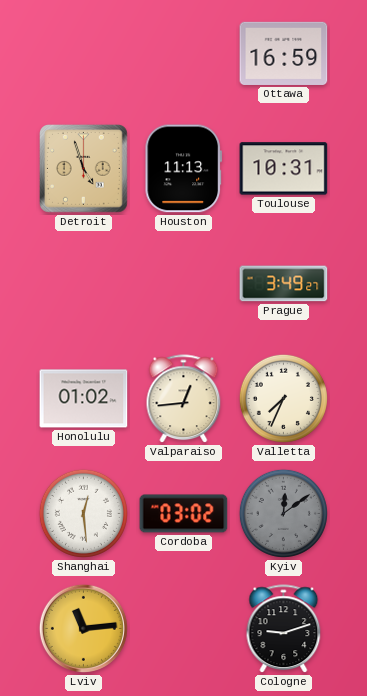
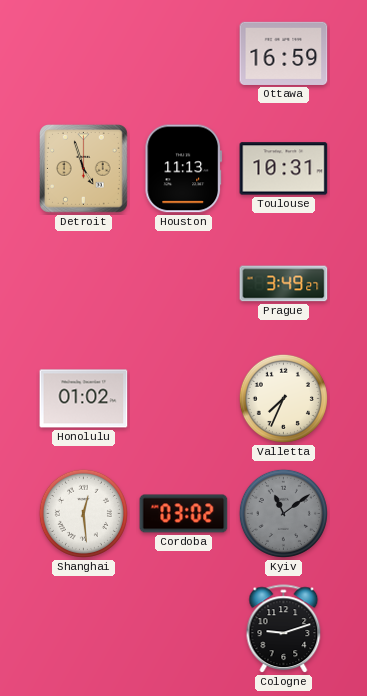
Valparaiso: 12:44 -> none (184, 399)
Kyiv: 12:09 -> 11:09 (283, 513)
Lviv: 11:14 -> none (83, 628)
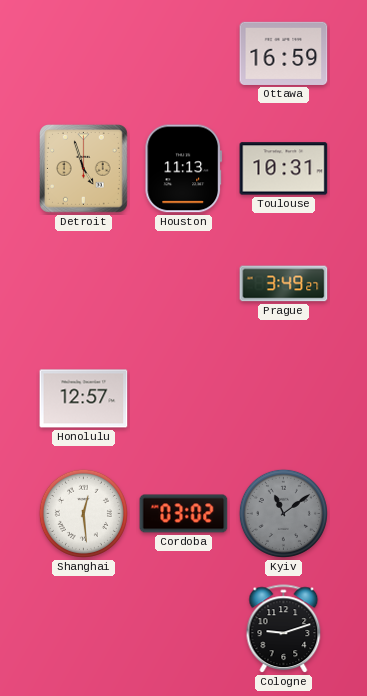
Honolulu: 01:02 -> 12:57 (84, 399)
Valletta: 7:34 -> none (283, 398)
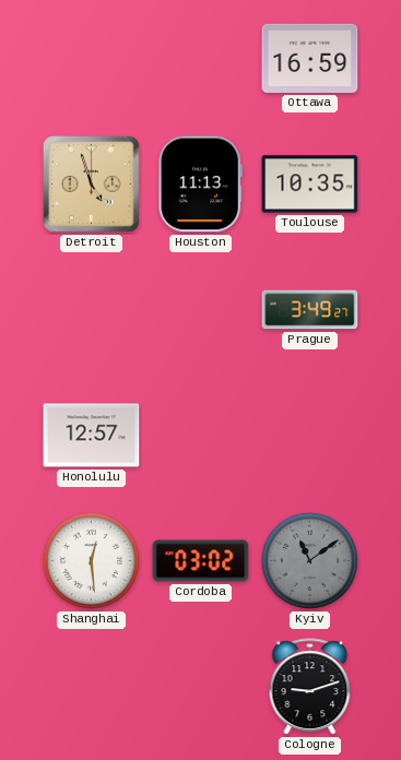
Toulouse: 10:31 -> 10:35 (310, 185)
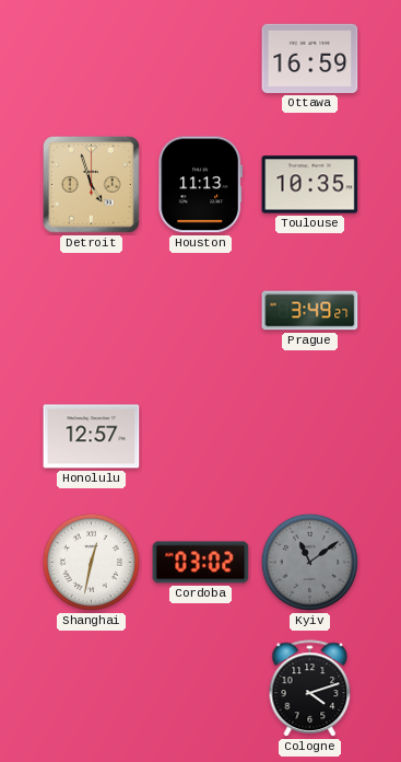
Shanghai: 12:29 -> 12:32 (91, 562)
Cologne: 9:12 -> 4:12 (310, 689)
